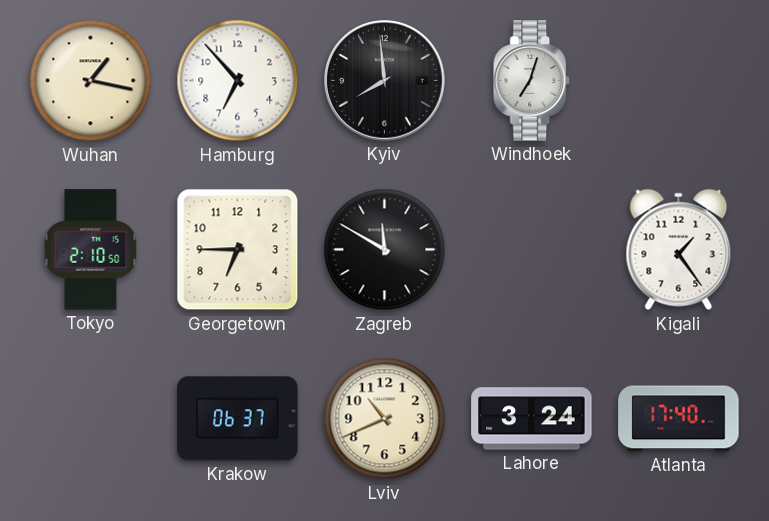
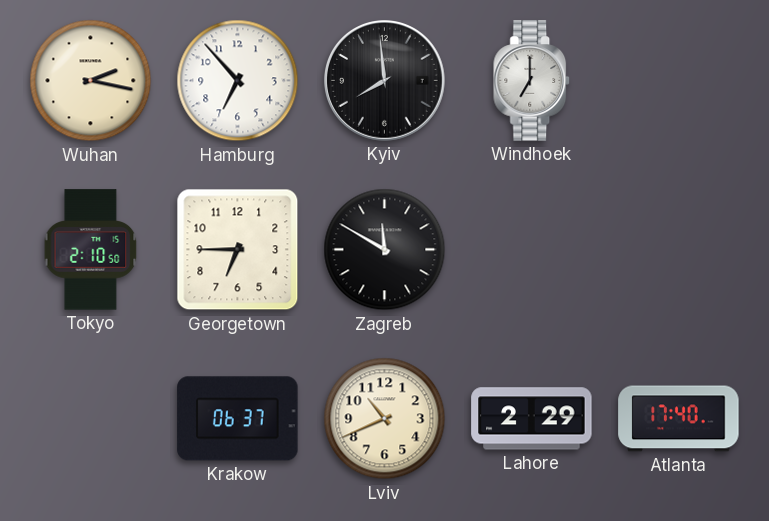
Wuhan: 1:17 -> 2:17 (91, 81)
Windhoek: 7:03 -> 7:00 (532, 81)
Kigali: 1:24 -> none (679, 250)
Lahore: 3:24 -> 2:29 (532, 419)
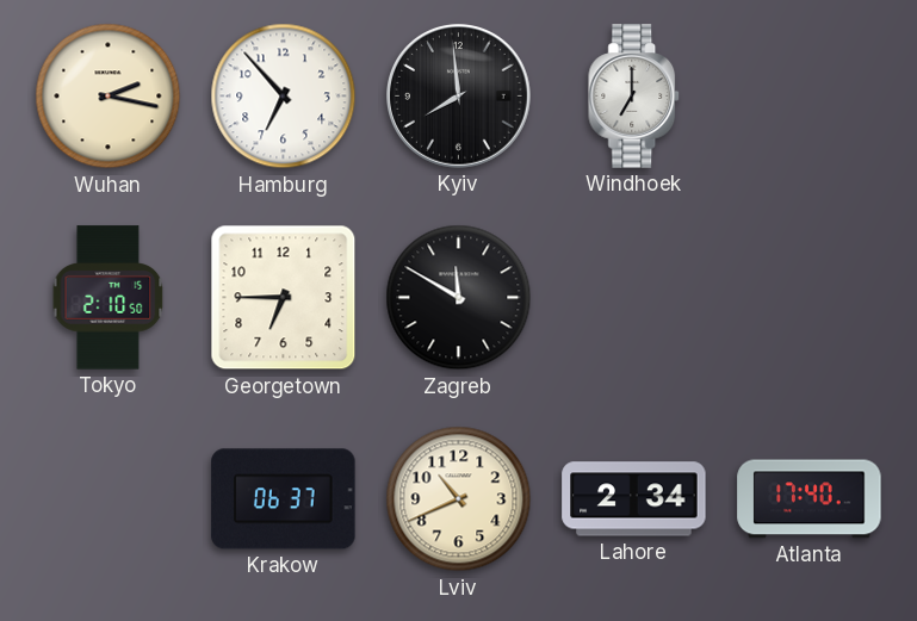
Lahore: 2:29 -> 2:34 (634, 499)
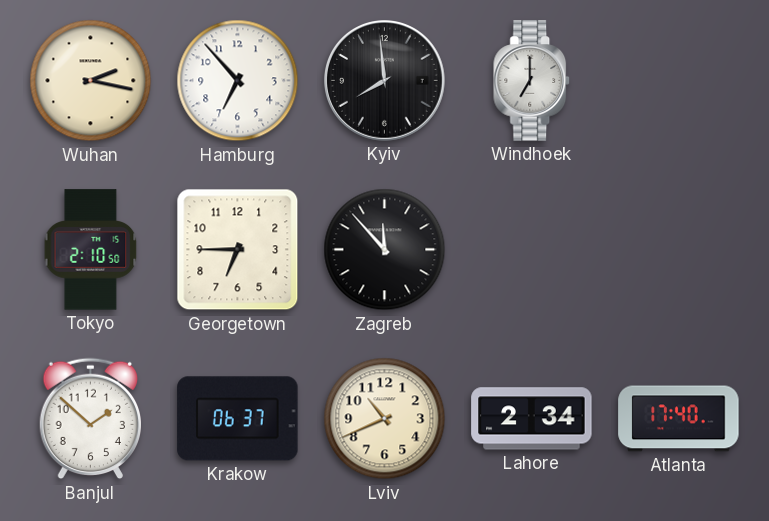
Zagreb: 11:50 -> 11:53 (385, 250)
Banjul: none -> 1:52 (91, 419)
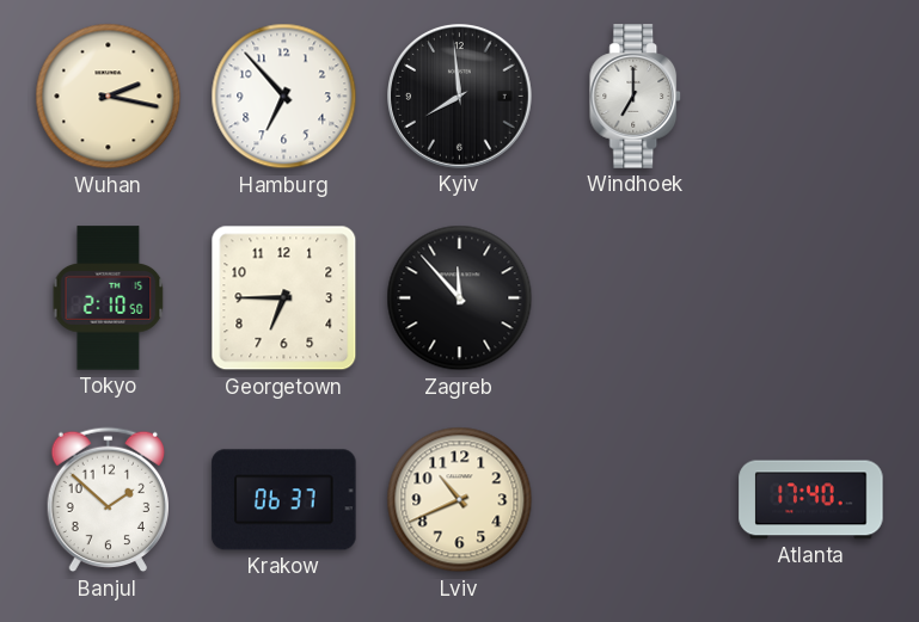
Lahore: 2:34 -> none (532, 419)
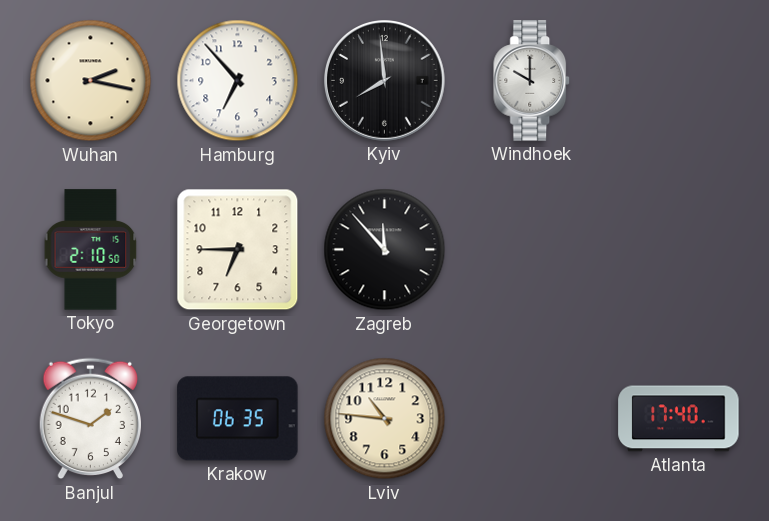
Windhoek: 7:00 -> 10:00 (532, 81)
Banjul: 1:52 -> 1:48 (91, 419)
Krakow: 06:37 -> 06:35 (238, 419)
Lviv: 10:41 -> 10:46 (385, 419)
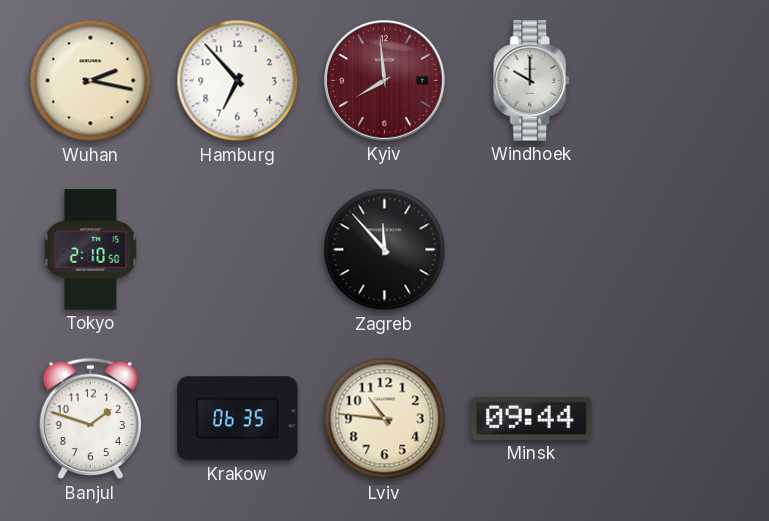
Kyiv dial: black -> burgundy (385, 81)
Georgetown: 6:45 -> none (238, 250)
Minsk: none -> 09:44 (532, 418)
Atlanta: 17:40 -> none (679, 419)
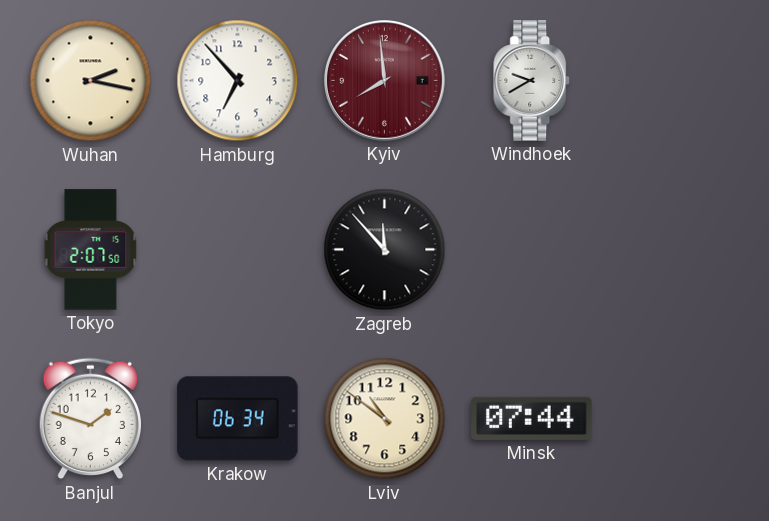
Windhoek: 10:00 -> 9:40 (532, 81)
Tokyo: 2:10 -> 2:07 (91, 250)
Krakow: 06:35 -> 06:34 (238, 419)
Lviv: 10:46 -> 10:51 (385, 419)
Minsk: 09:44 -> 07:44 (532, 418)
